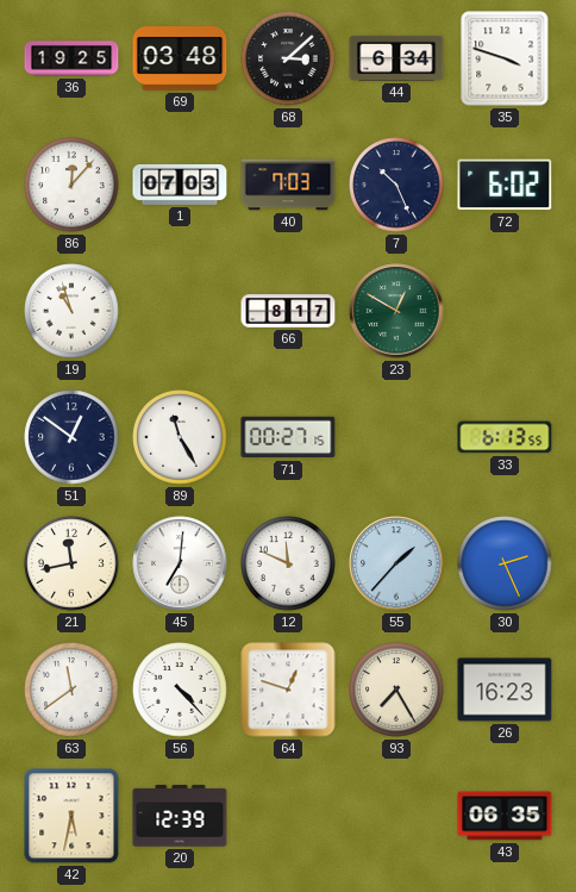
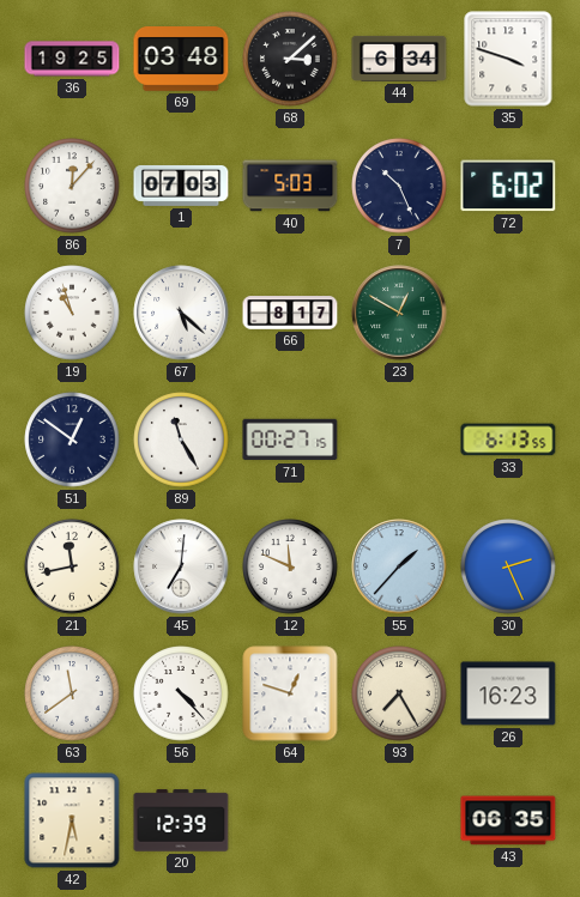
40: 7:03 -> 5:03 (290, 186)
67: none -> 5:22 (181, 313)
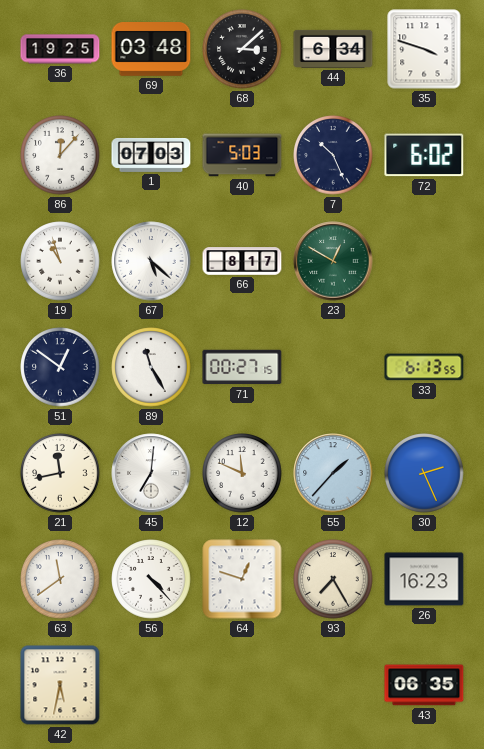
20: 12:39 -> none (181, 820)
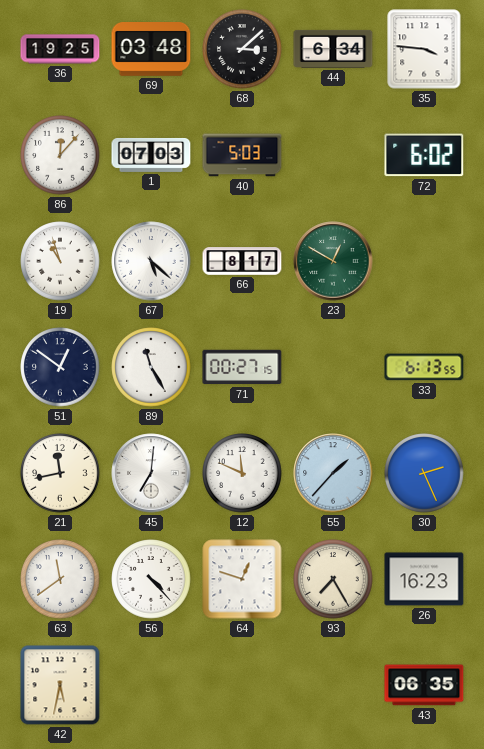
35: 3:48 -> 3:46 (424, 49)
7: 10:26 -> none (333, 155)
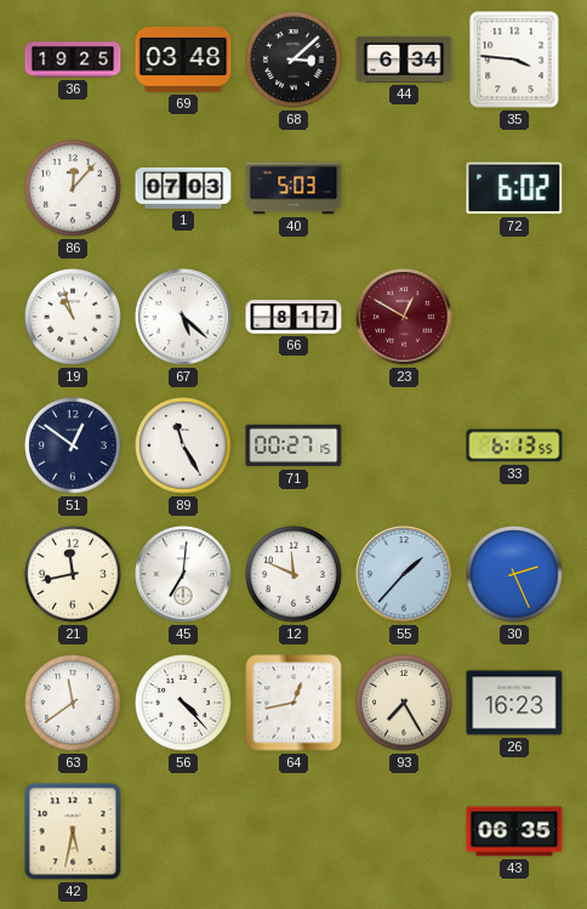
23 dial: green -> burgundy (404, 317)
64: 12:48 -> 12:43 (293, 703)
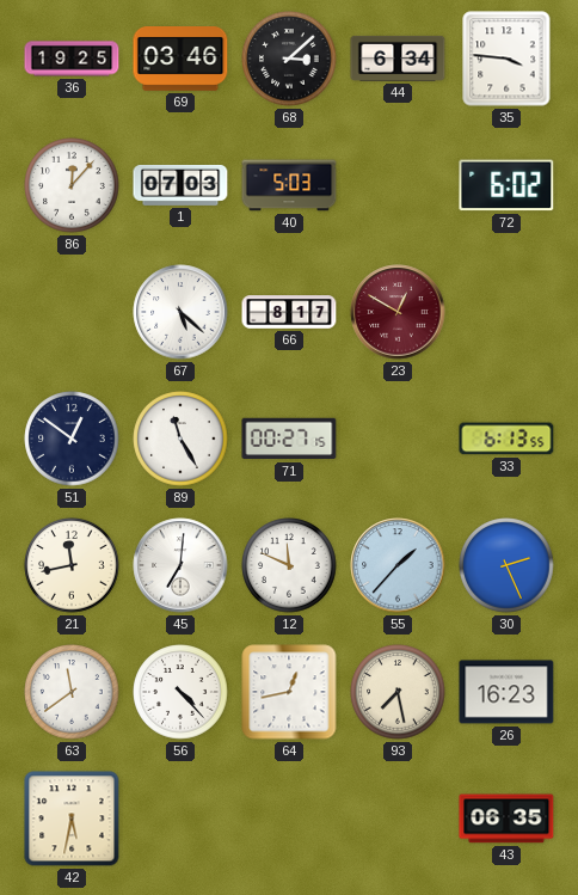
69: 03:48 -> 03:46 (180, 60)
19: 10:57 -> none (73, 317)
93: 7:25 -> 7:28 (398, 692)
